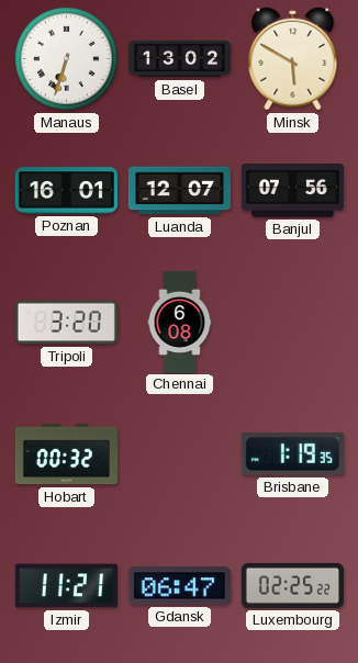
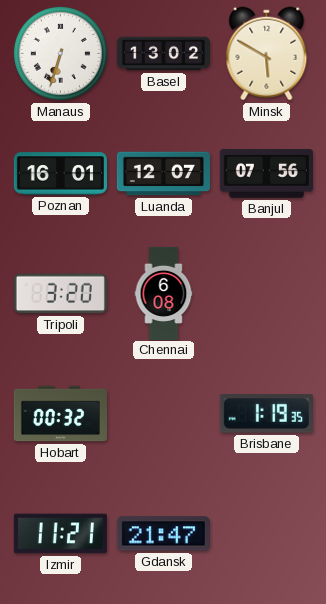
Gdansk: 06:47 -> 21:47 (163, 534)
Luxembourg: 02:25 -> none (292, 585)
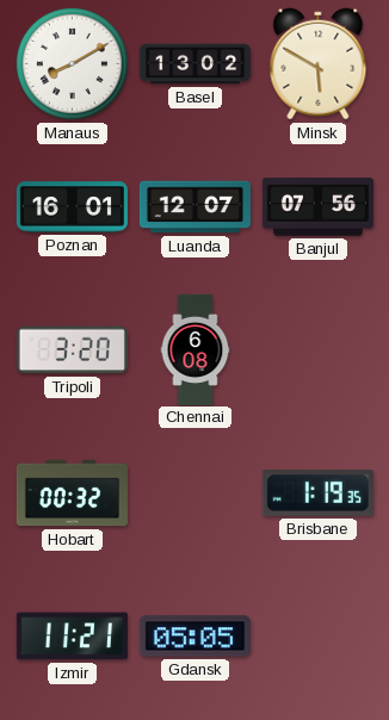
Manaus: 6:33 -> 8:10 (72, 63)
Gdansk: 21:47 -> 05:05 (194, 637)
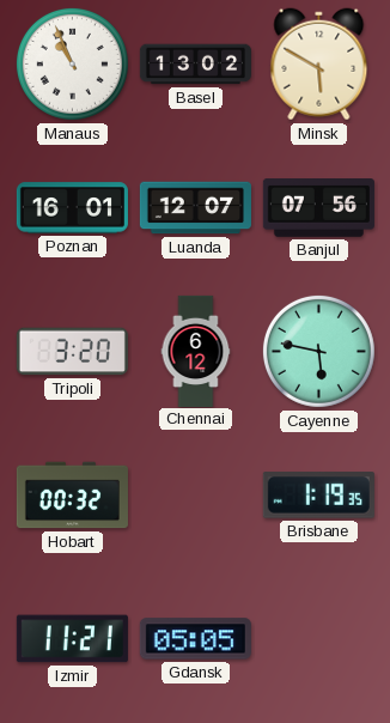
Manaus: 8:10 -> 10:56 (72, 63)
Chennai: 6:08 -> 6:12 (196, 351)
Cayenne: none -> 5:47 (318, 351)
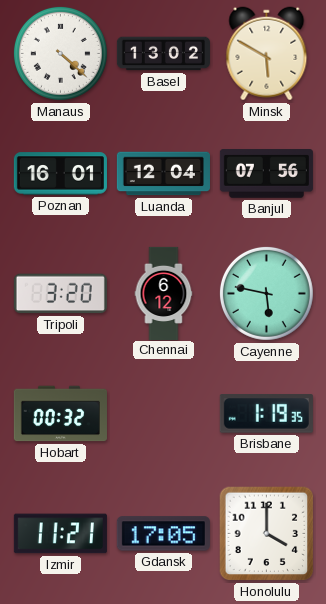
Manaus: 10:56 -> 4:22 (60, 53)
Luanda: 12:07 -> 12:04 (163, 174)
Gdansk: 05:05 -> 17:05 (163, 534)
Honolulu: none -> 4:00 (267, 534)
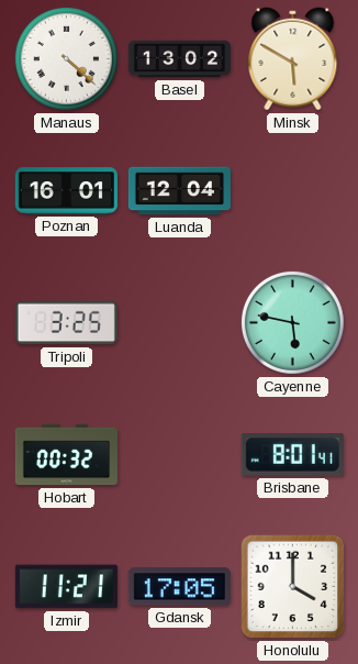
Banjul: 07:56 -> none (266, 174)
Tripoli: 3:20 -> 3:25 (66, 323)
Chennai: 6:12 -> none (164, 293)
Brisbane: 1:19 -> 8:01 (292, 455)
